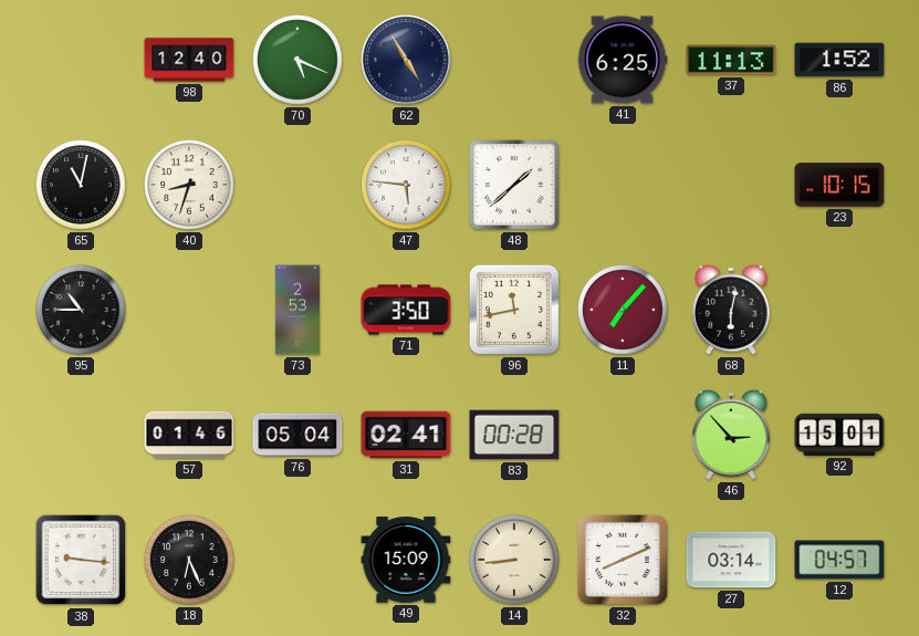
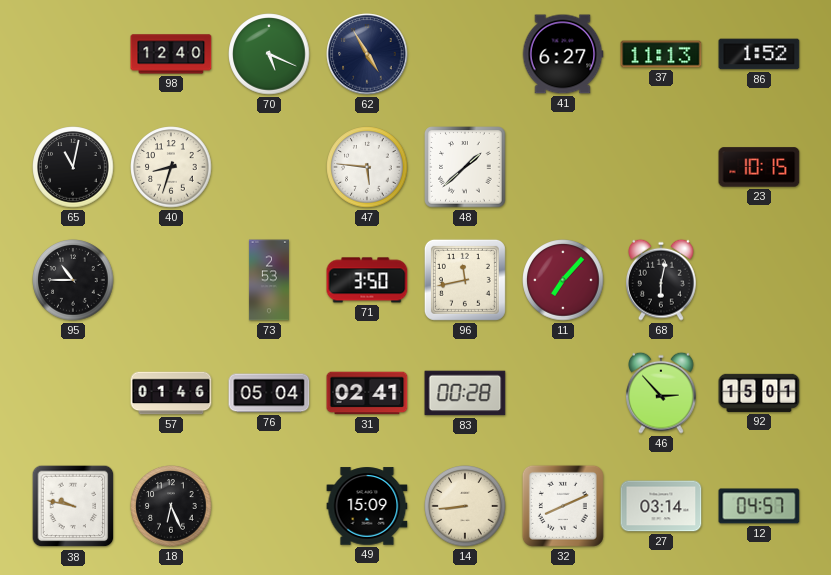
41: 6:25 -> 6:27 (563, 54)
38: 9:16 -> 9:47 (73, 506)
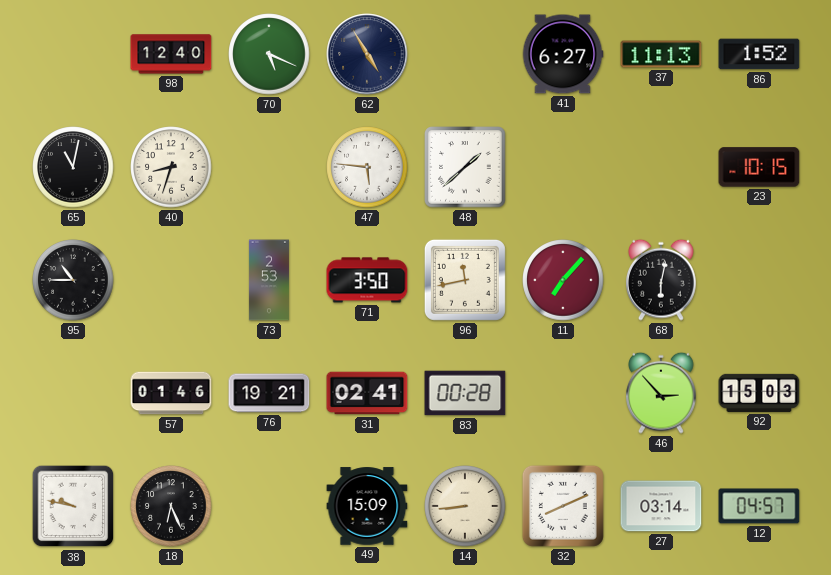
76: 05:04 -> 19:21 (269, 393)
92: 15:01 -> 15:03 (759, 393)
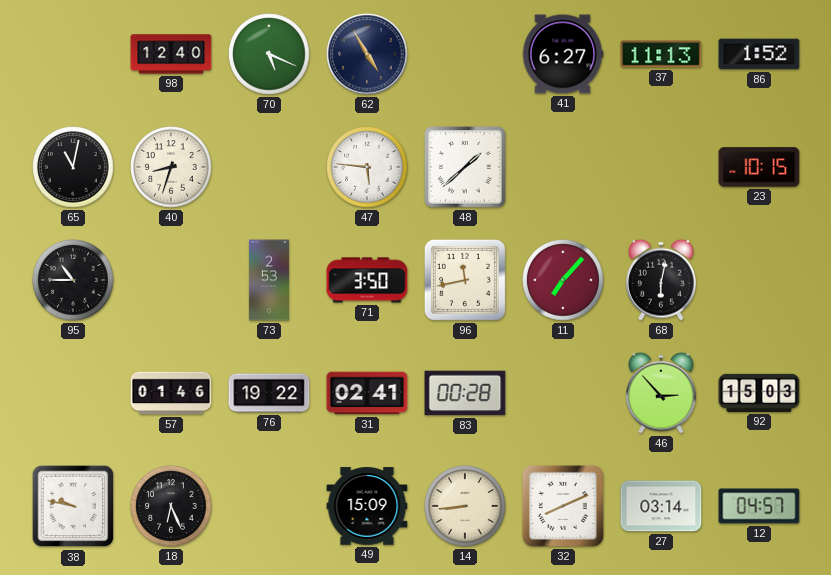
76: 19:21 -> 19:22 (269, 393)
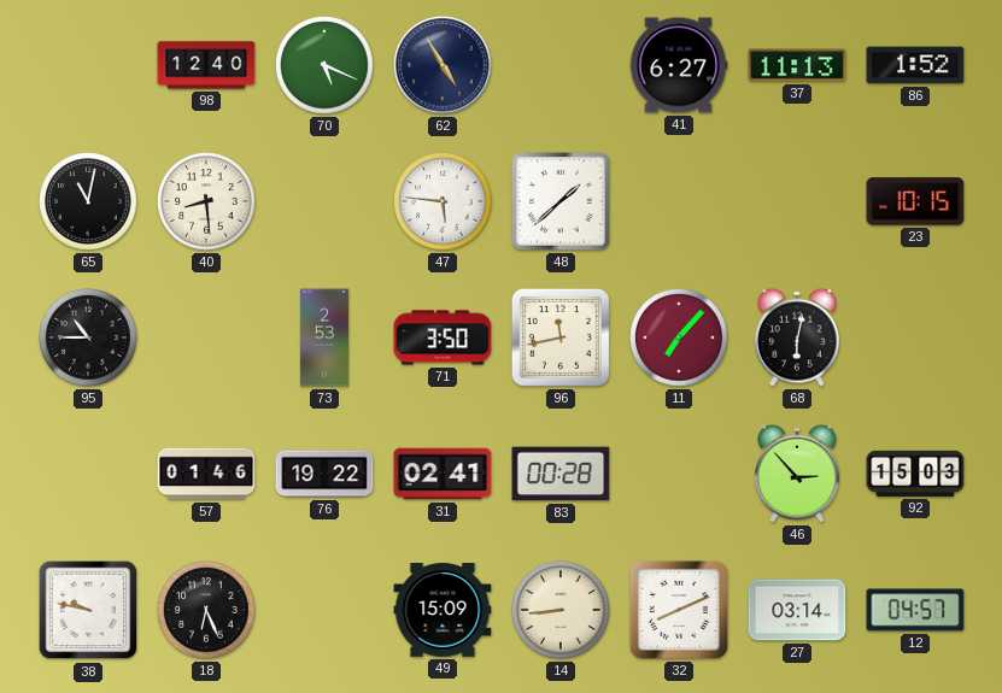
40: 8:33 -> 8:29 (206, 201)
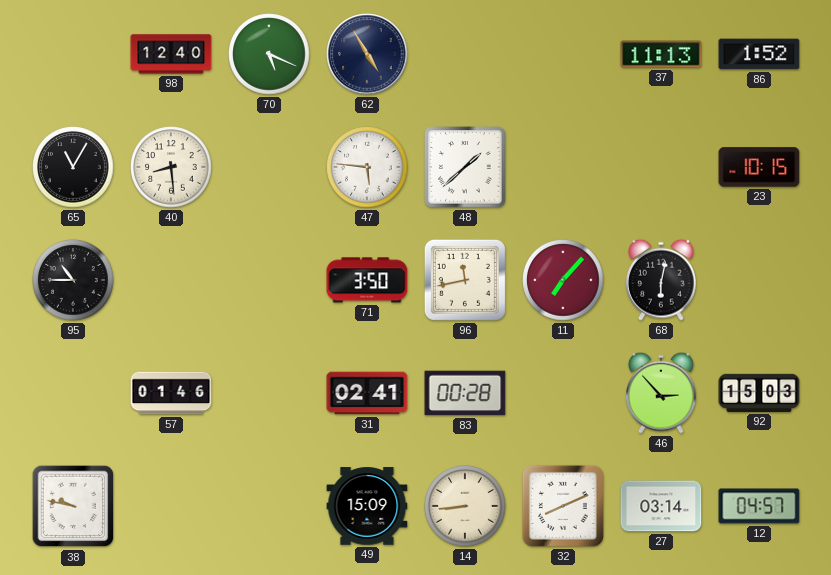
41: 6:27 -> none (679, 65)
65: 11:02 -> 11:05 (73, 167)
73: 2:53 -> none (324, 337)
76: 19:22 -> none (324, 474)
18: 6:26 -> none (206, 610)
